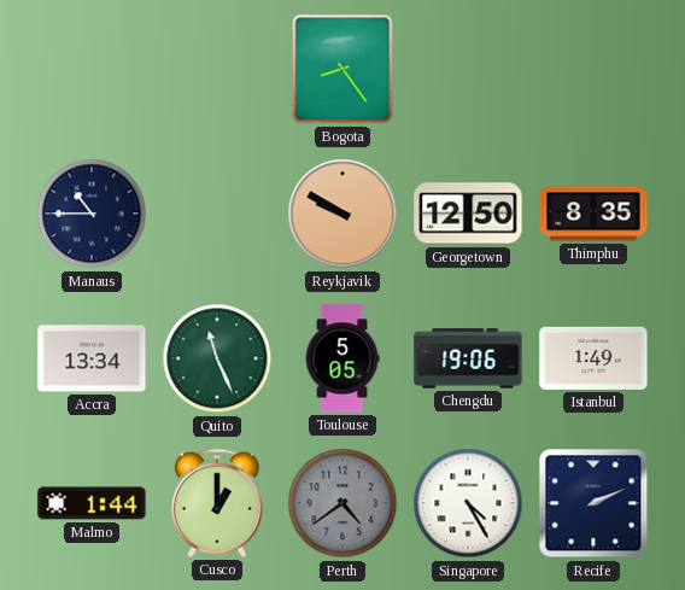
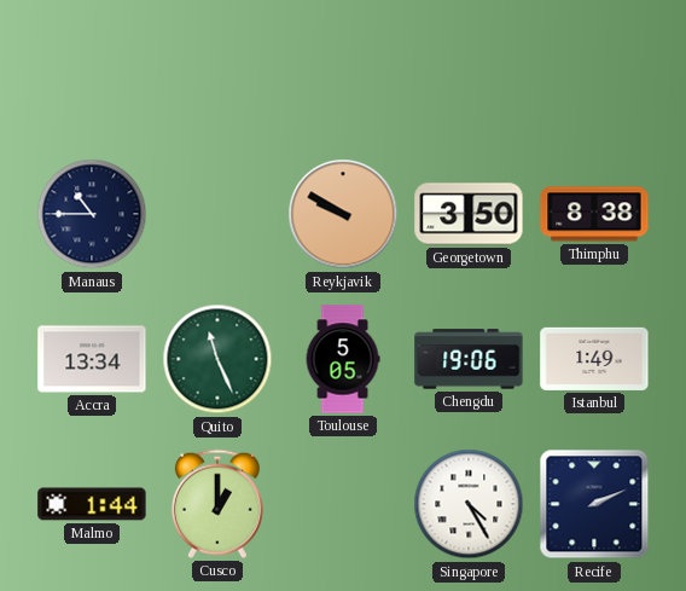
Bogota: 8:24 -> none (342, 69)
Georgetown: 12:50 -> 3:50 (469, 214)
Thimphu: 8:35 -> 8:38 (594, 214)
Perth: 4:39 -> none (342, 503)
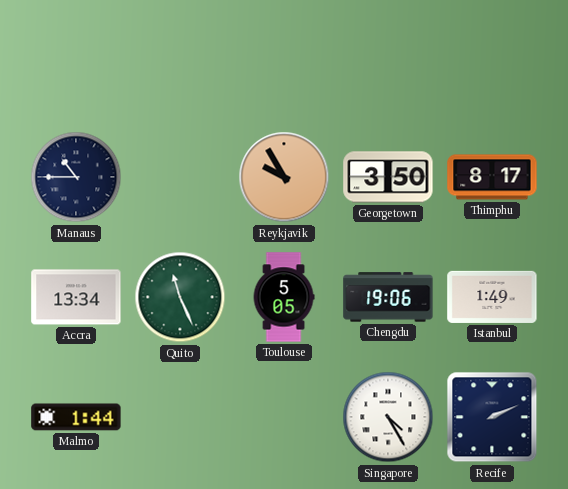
Reykjavik: 9:50 -> 9:55 (284, 177)
Thimphu: 8:38 -> 8:17 (492, 177)
Cusco: 1:00 -> none (217, 504)
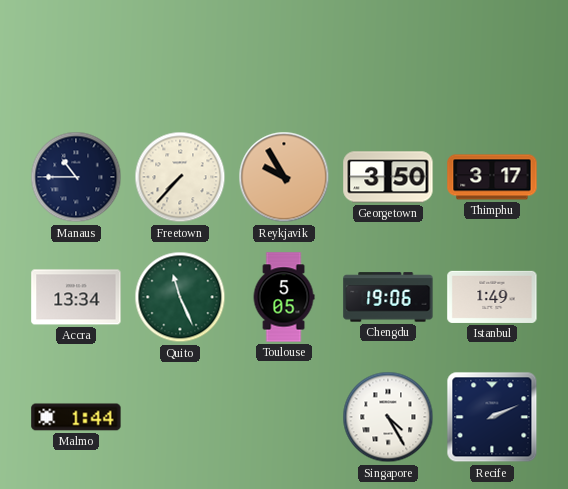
Freetown: none -> 7:37 (180, 177)
Thimphu: 8:17 -> 3:17 (492, 177)
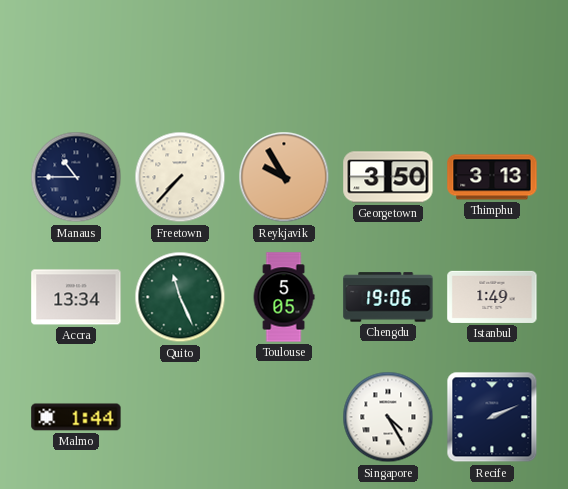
Thimphu: 3:17 -> 3:13 (492, 177)
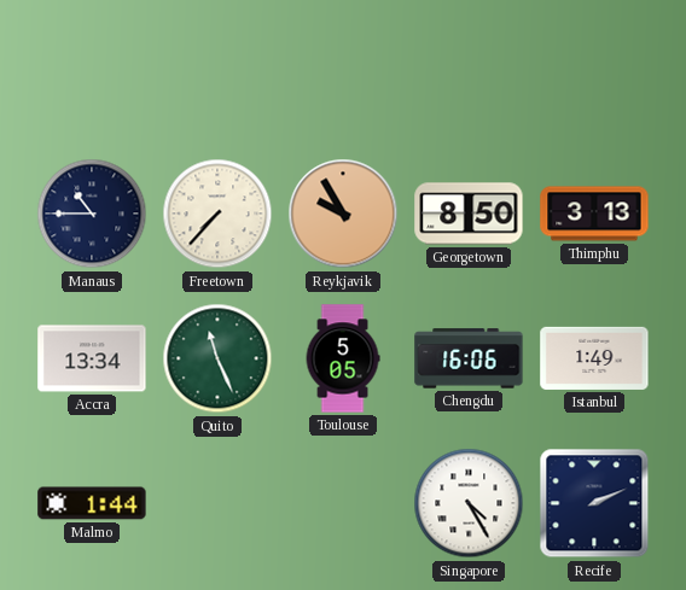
Georgetown: 3:50 -> 8:50 (469, 214)
Chengdu: 19:06 -> 16:06 (469, 358)
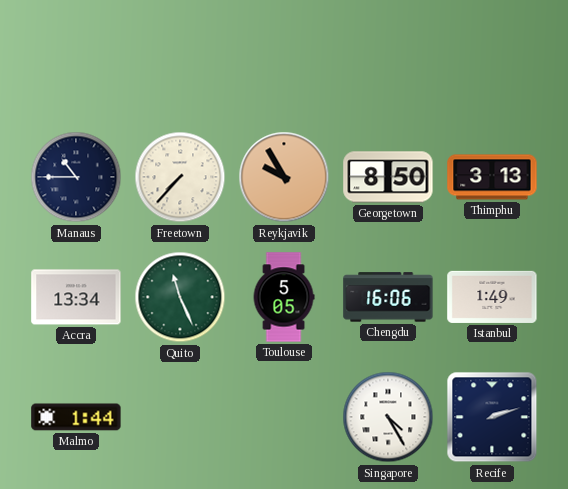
Recife: 2:11 -> 2:12 (492, 417)
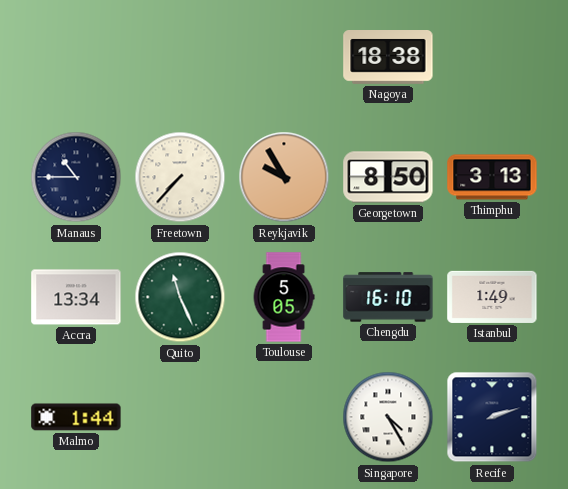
Nagoya: none -> 18:38 (388, 58)
Chengdu: 16:06 -> 16:10 (388, 297)
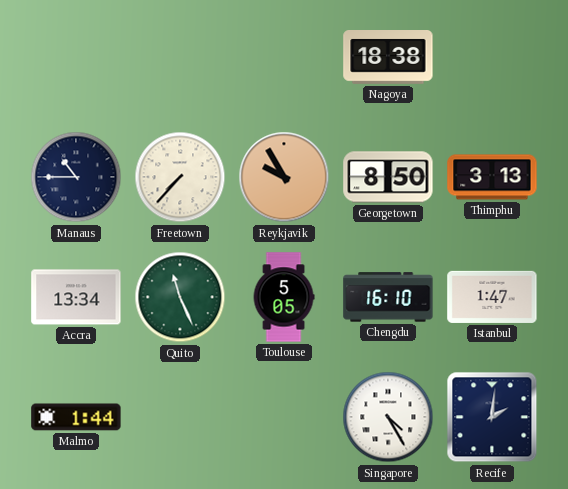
Istanbul: 1:49 -> 1:47 (492, 297)
Recife: 2:12 -> 2:01 (492, 417)
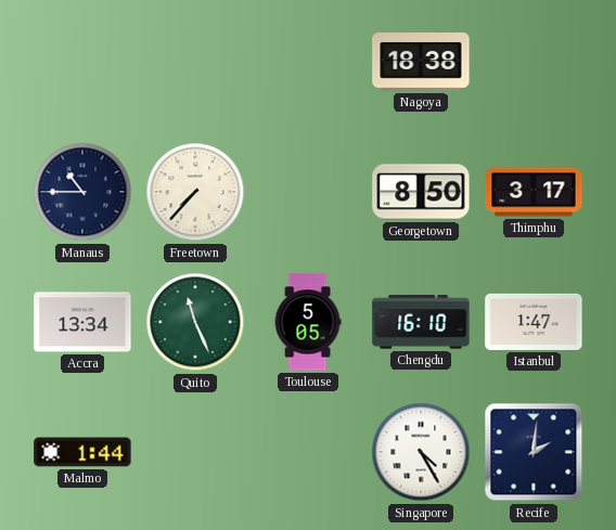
Reykjavik: 9:55 -> none (284, 177)
Thimphu: 3:13 -> 3:17 (534, 192)
